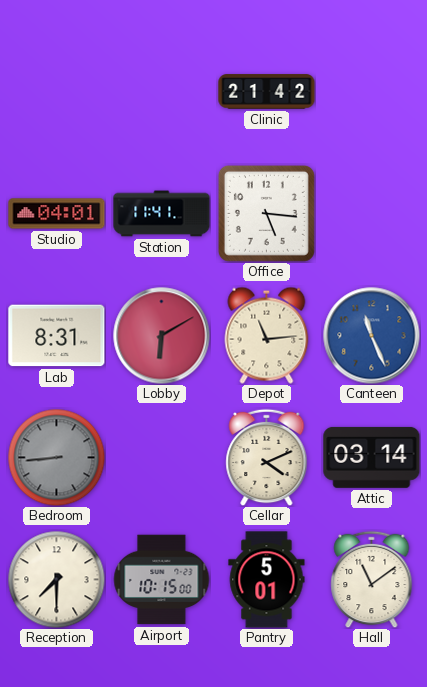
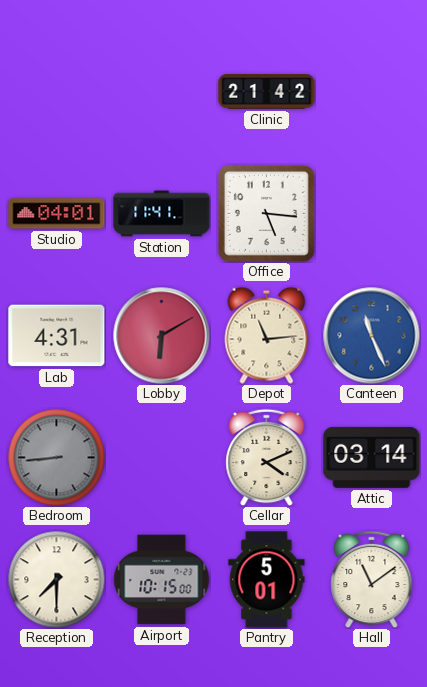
Lab: 8:31 -> 4:31 (57, 336)
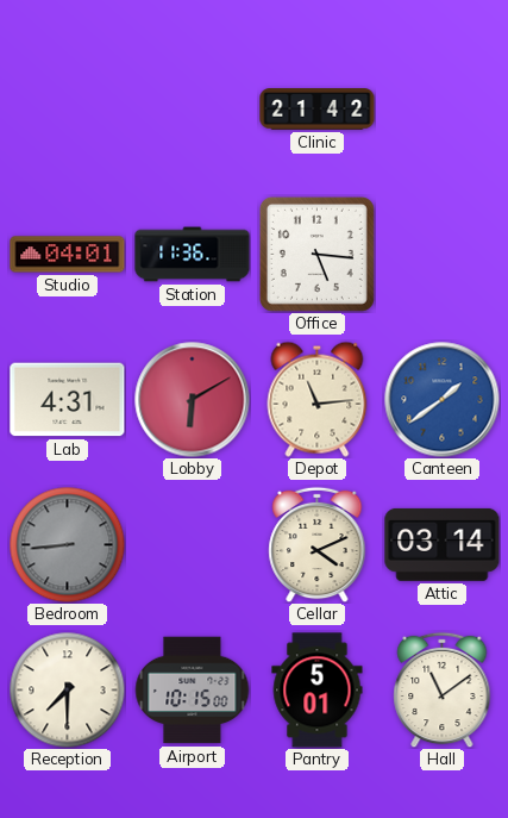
Station: 11:41 -> 11:36 (193, 255)
Canteen: 11:26 -> 1:39 (443, 400)
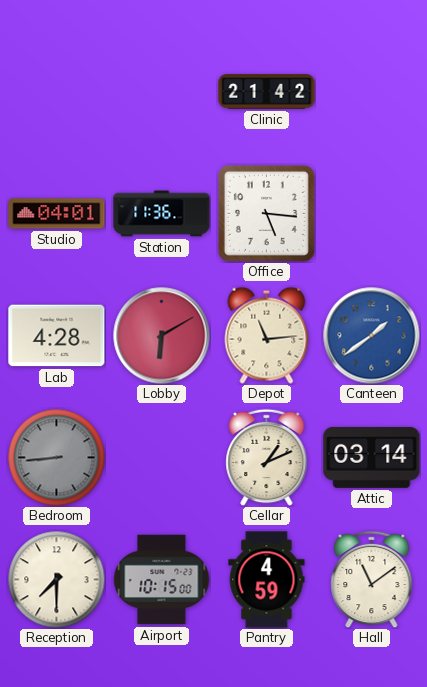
Lab: 4:31 -> 4:28 (57, 336)
Cellar: 4:11 -> 1:11 (267, 457)
Pantry: 5:01 -> 4:59 (267, 580)
